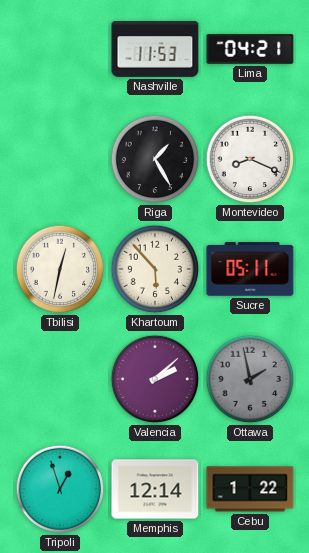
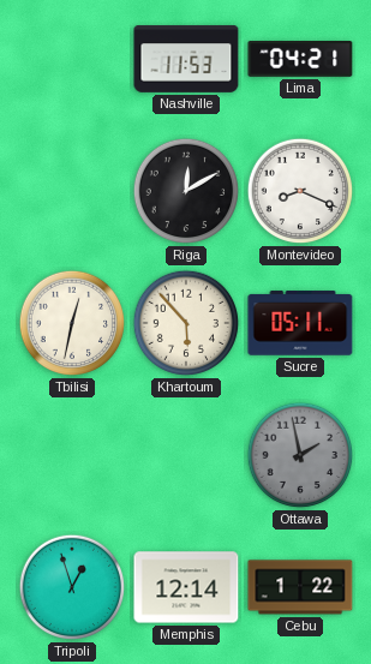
Riga: 1:25 -> 12:10 (186, 191)
Valencia: 2:08 -> none (155, 379)
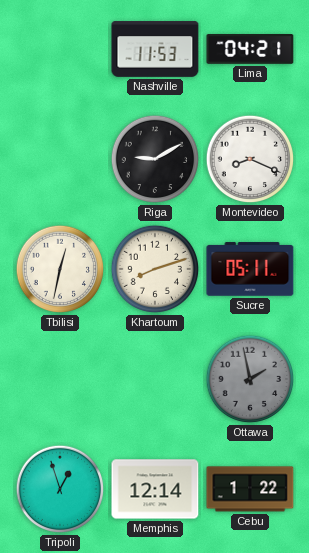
Riga: 12:10 -> 9:10 (155, 159)
Khartoum: 5:53 -> 8:12 (155, 269)
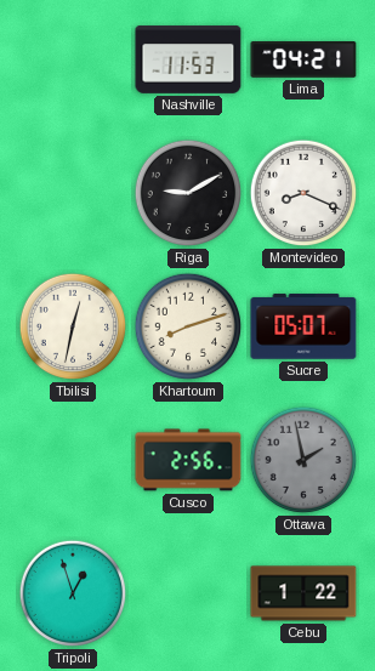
Sucre: 05:11 -> 05:07 (303, 326)
Cusco: none -> 2:56 (188, 460)
Memphis: 12:14 -> none (155, 489)
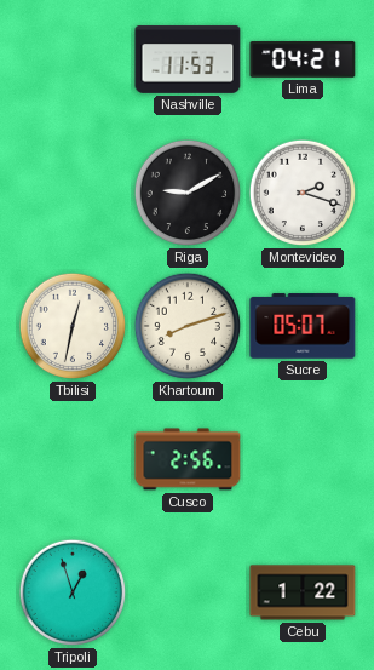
Montevideo: 8:19 -> 2:18 (303, 193)
Ottawa: 1:58 -> none (303, 460)
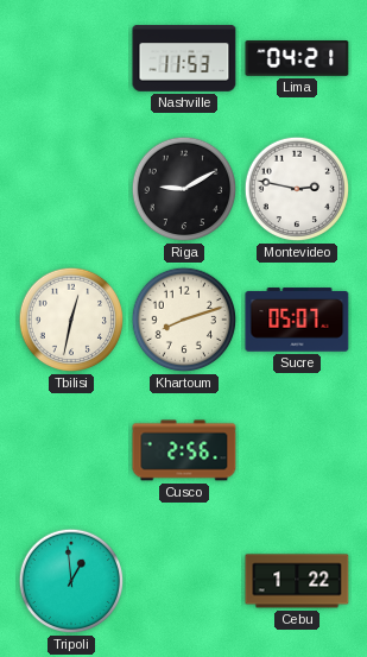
Montevideo: 2:18 -> 2:47 (297, 189)
Tripoli: 12:57 -> 12:59 (71, 581)
